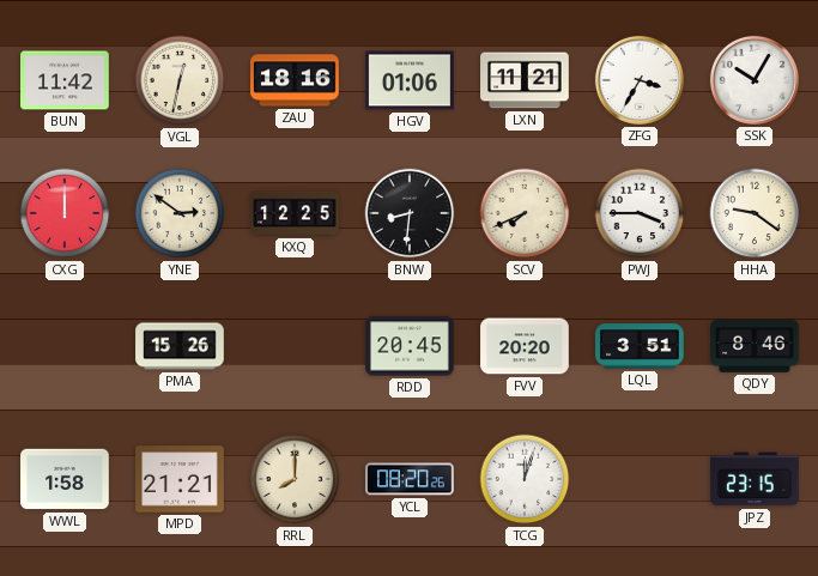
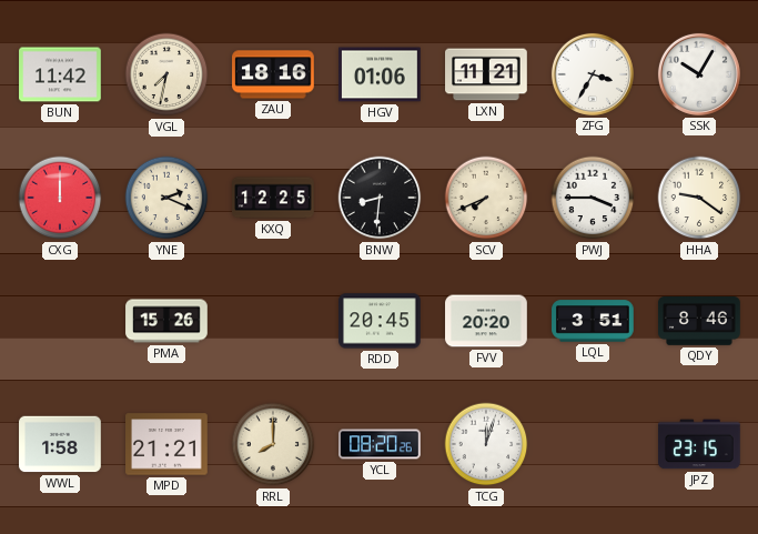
VGL: 12:32 -> 7:32 (166, 74)
YNE: 2:51 -> 2:19 (166, 198)
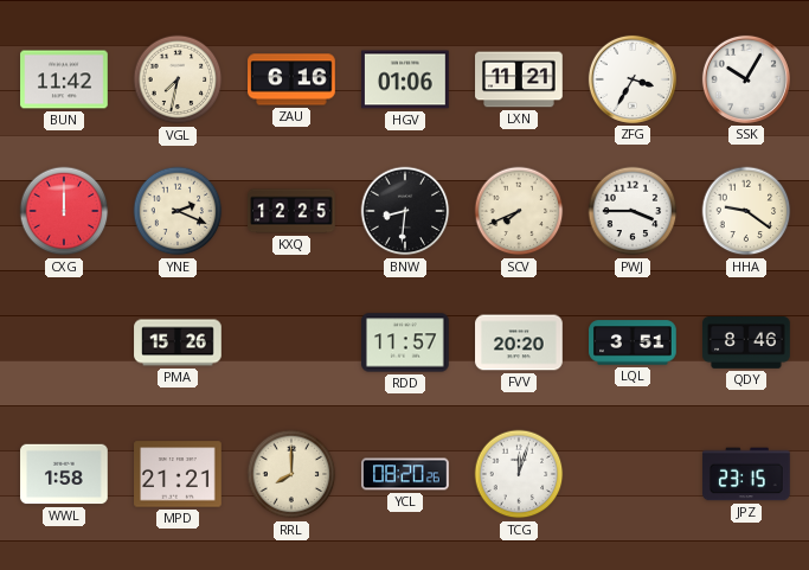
ZAU: 18:16 -> 6:16 (291, 79)
RDD: 20:45 -> 11:57 (405, 342)
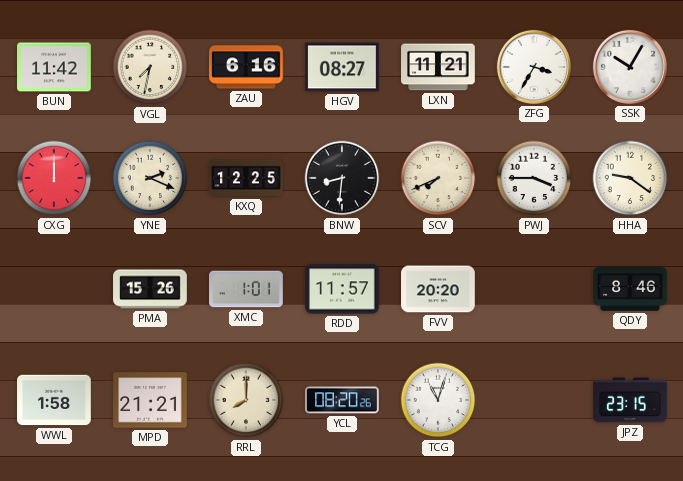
HGV: 01:06 -> 08:27 (342, 67)
XMC: none -> 1:01 (246, 289)
LQL: 3:51 -> none (633, 342)
TCG: 12:03 -> 11:03 (438, 400)
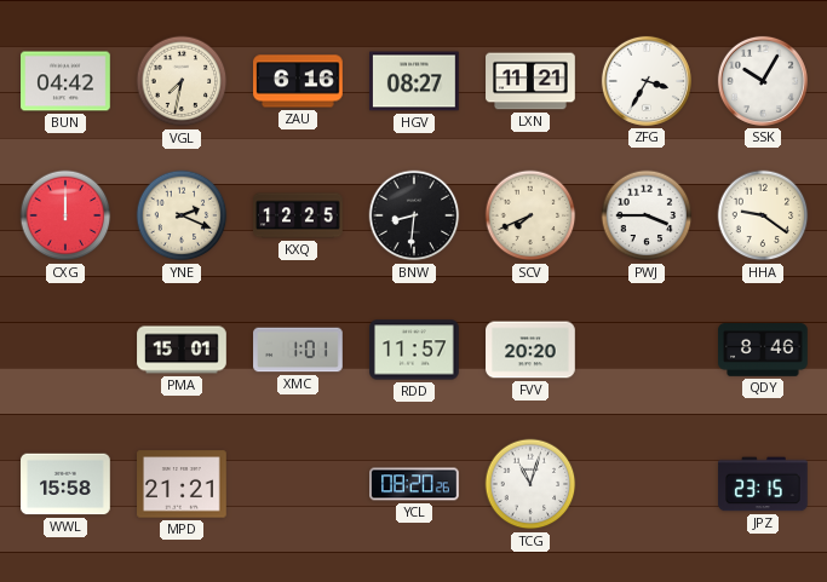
BUN: 11:42 -> 04:42 (65, 81)
PMA: 15:26 -> 15:01 (182, 350)
WWL: 1:58 -> 15:58 (65, 484)
RRL: 8:00 -> none (246, 400)
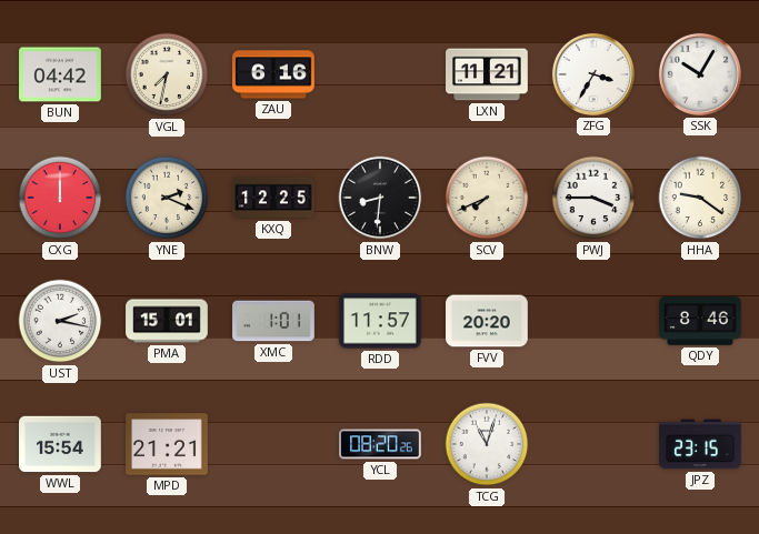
HGV: 08:27 -> none (414, 81)
UST: none -> 2:17 (60, 321)
WWL: 15:58 -> 15:54 (60, 444)
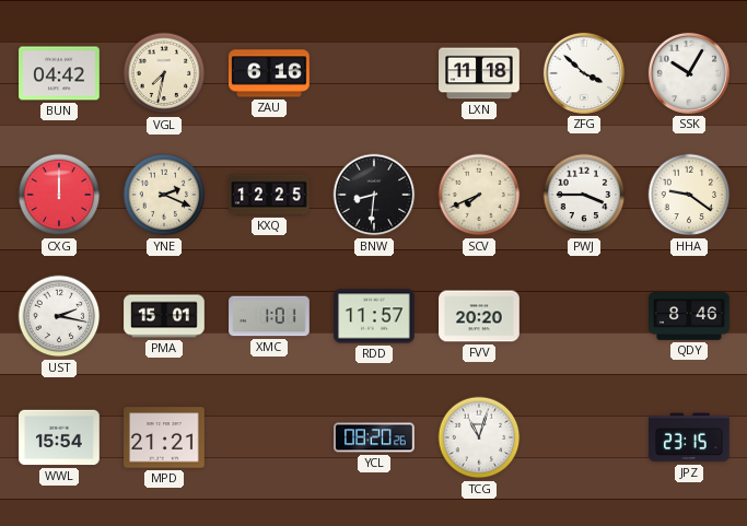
LXN: 11:21 -> 11:18 (479, 73)
ZFG: 3:35 -> 3:52 (584, 73)
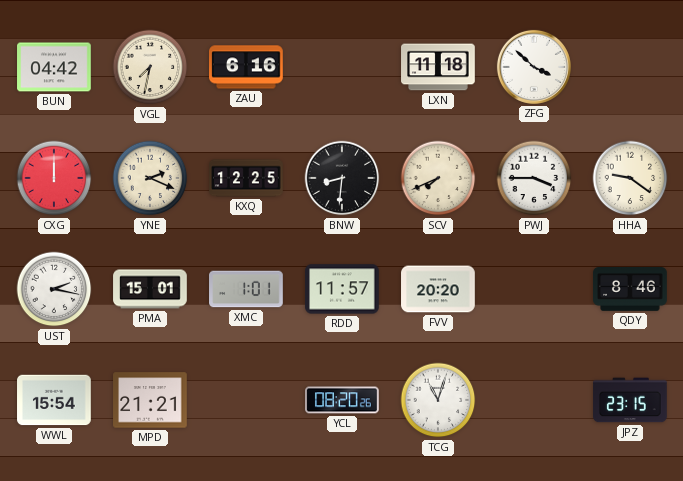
SSK: 10:05 -> none (689, 73)
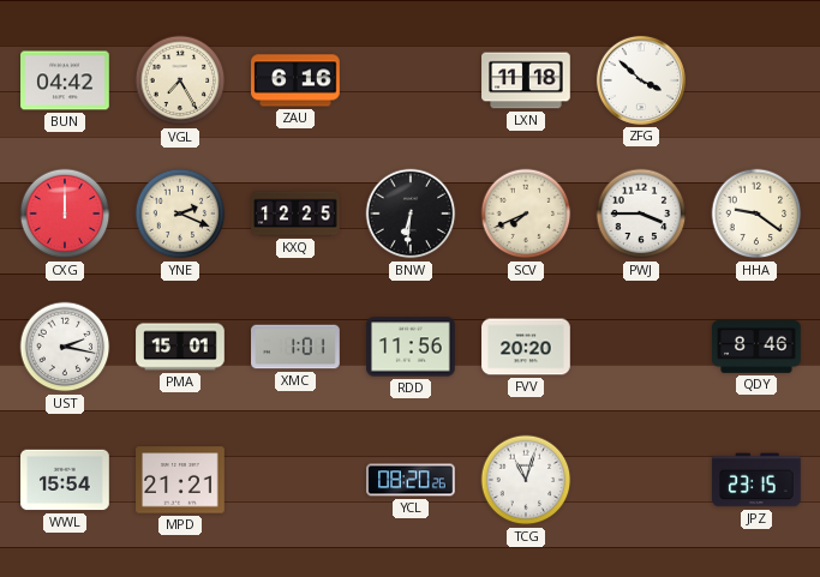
VGL: 7:32 -> 7:25 (180, 80)
BNW: 8:31 -> 6:31 (411, 214)
RDD: 11:57 -> 11:56 (411, 347)
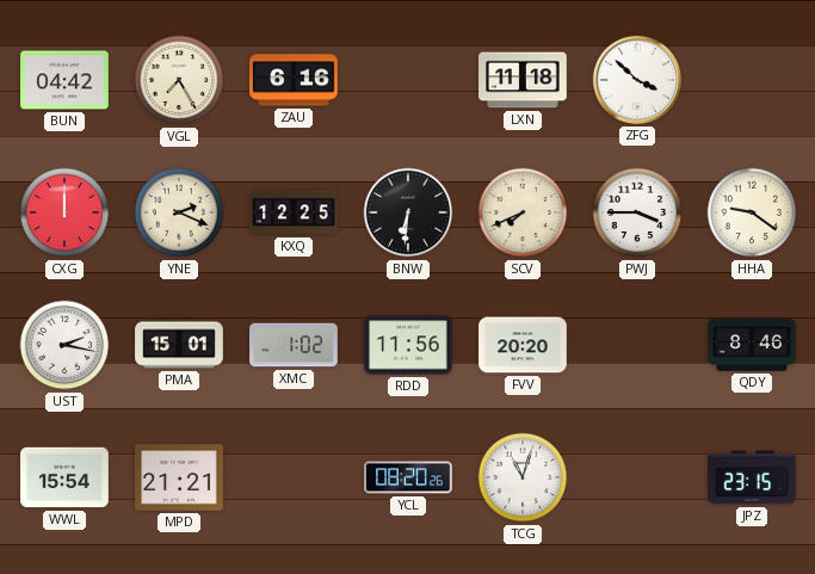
XMC: 1:01 -> 1:02 (294, 345)
